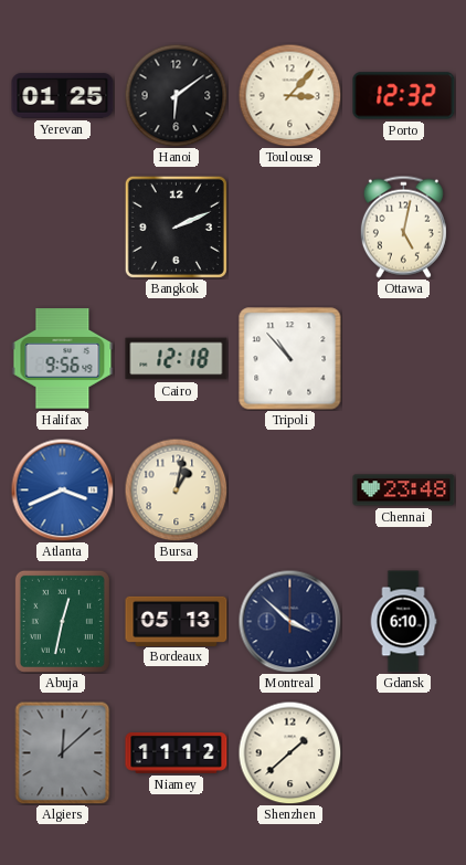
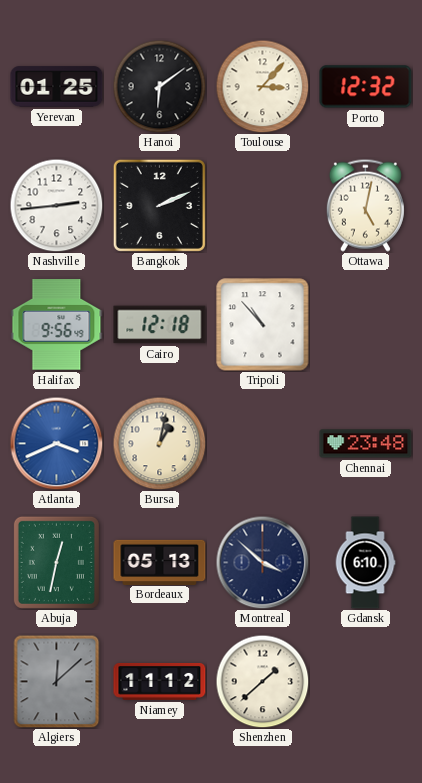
Nashville: none -> 2:44 (56, 205)
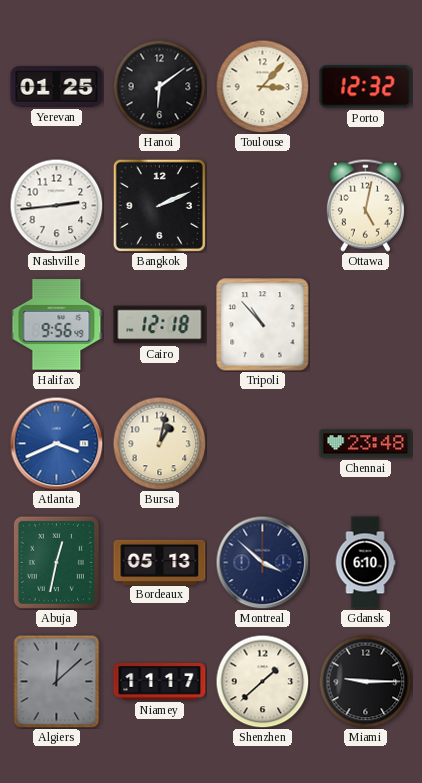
Niamey: 11:12 -> 11:17 (160, 682)
Miami: none -> 9:15 (365, 681)
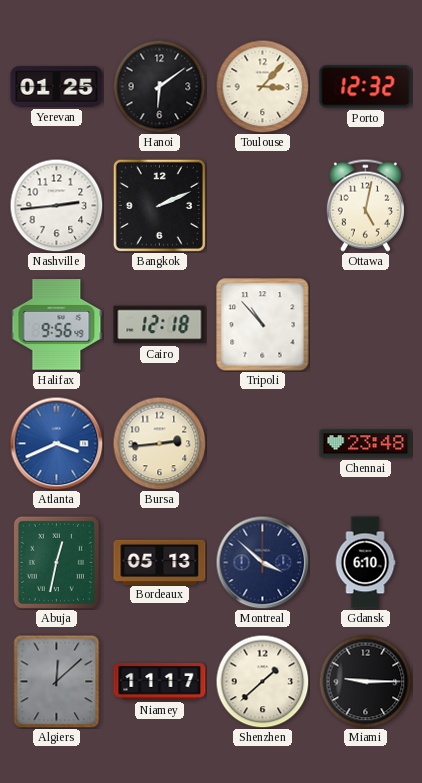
Bursa: 1:02 -> 2:44 (159, 443)
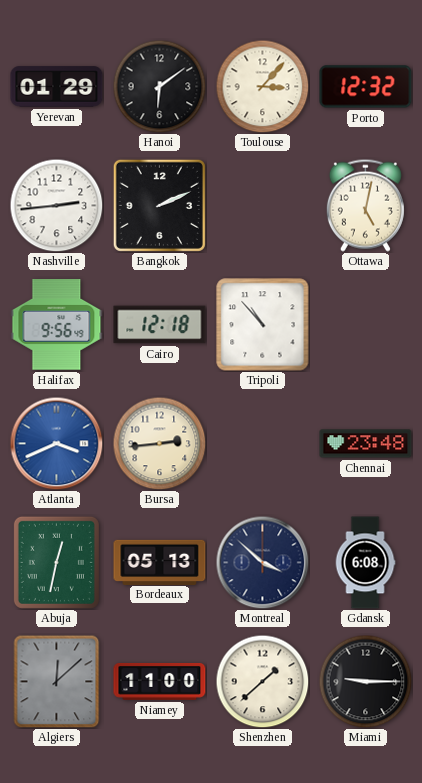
Yerevan: 01:25 -> 01:29 (57, 87)
Gdansk: 6:10 -> 6:08 (365, 563)
Niamey: 11:17 -> 11:00 (160, 682)
